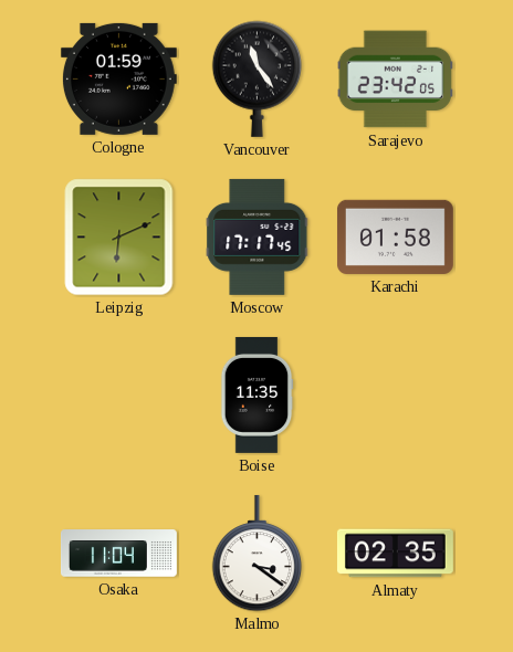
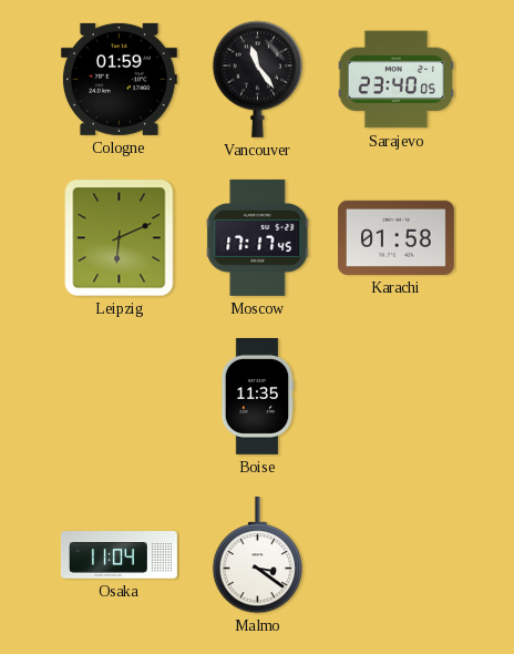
Sarajevo: 23:42 -> 23:40 (397, 80)
Almaty: 02:35 -> none (395, 554)
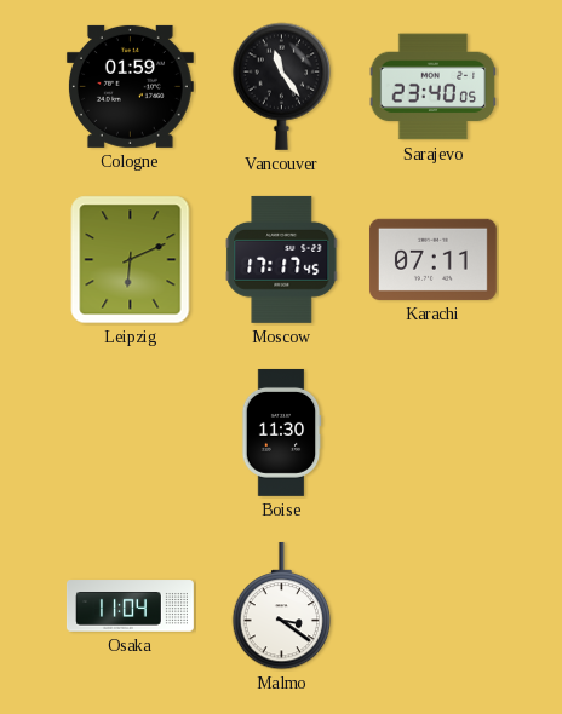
Karachi: 01:58 -> 07:11 (432, 259)
Boise: 11:35 -> 11:30 (281, 432)
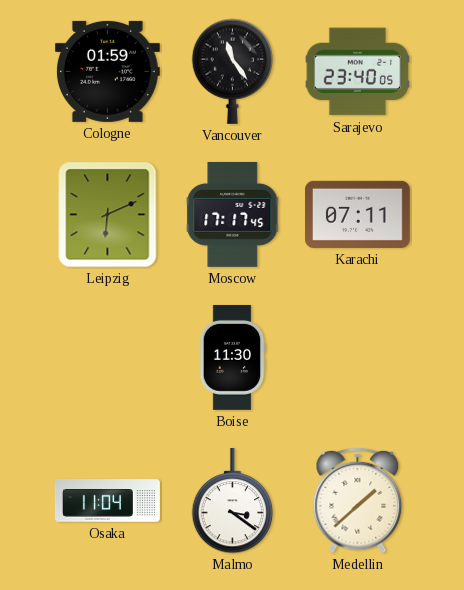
Medellin: none -> 1:38 (358, 501)
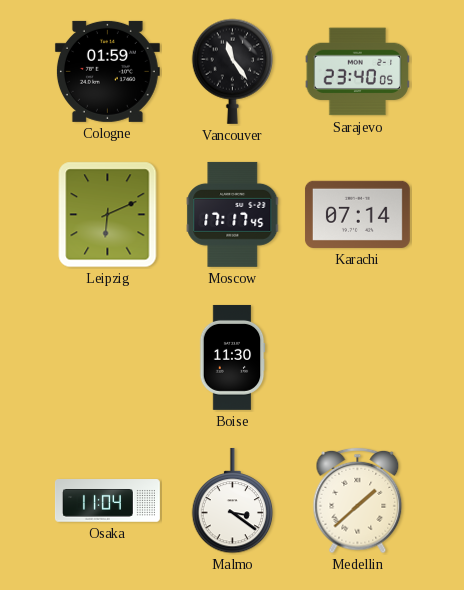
Karachi: 07:11 -> 07:14 (357, 214)
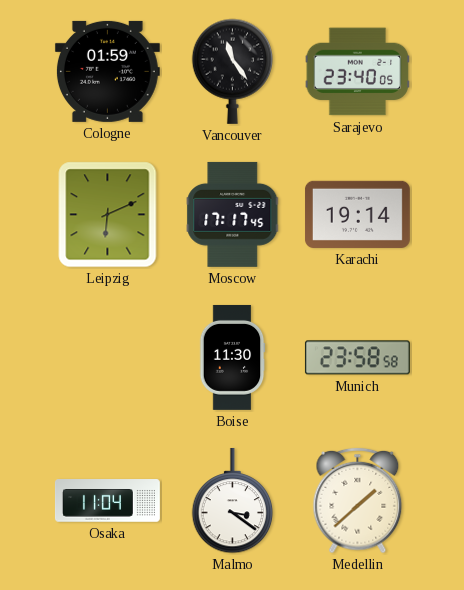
Karachi: 07:14 -> 19:14 (357, 214)
Munich: none -> 23:58 (357, 358)
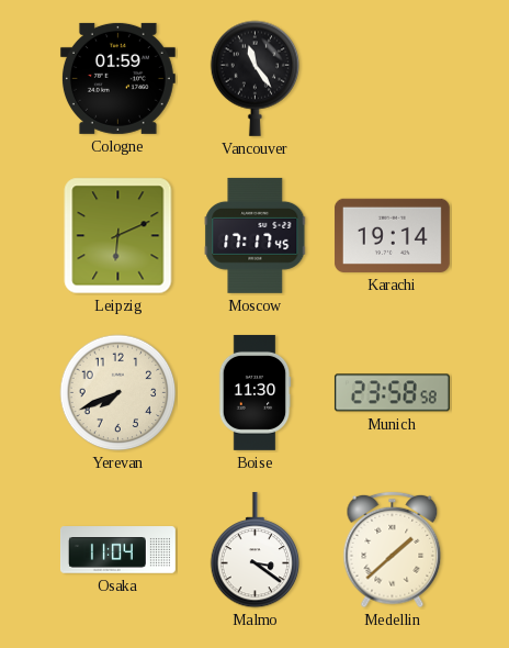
Sarajevo: 23:40 -> none (358, 72)
Yerevan: none -> 7:41 (118, 393)
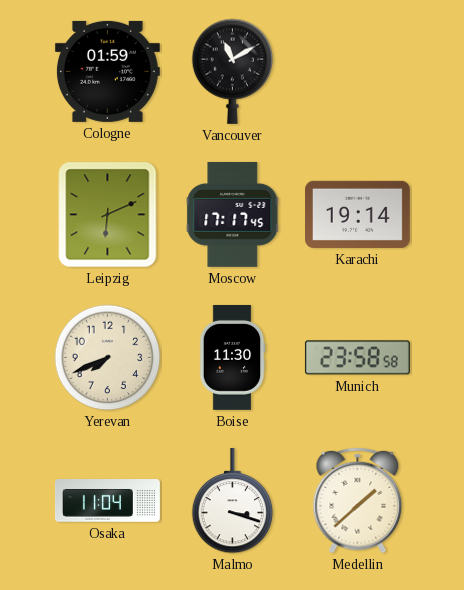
Vancouver: 11:24 -> 11:10 (233, 71)
Malmo: 3:21 -> 3:18 (233, 501)
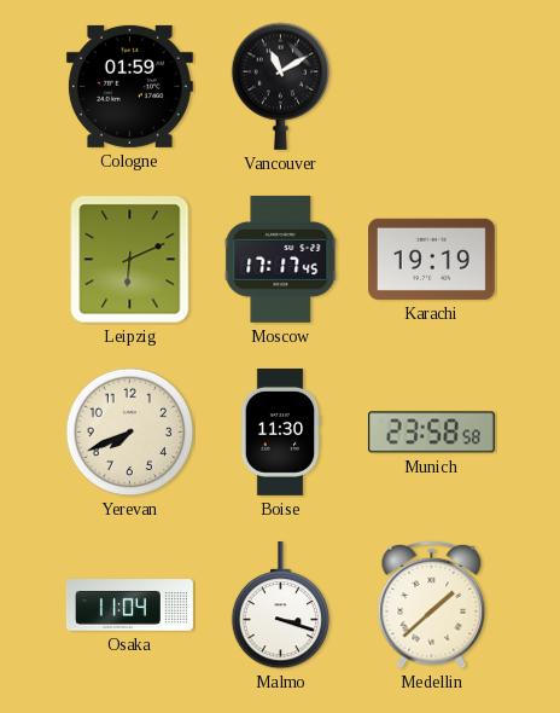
Karachi: 19:14 -> 19:19 (431, 259)
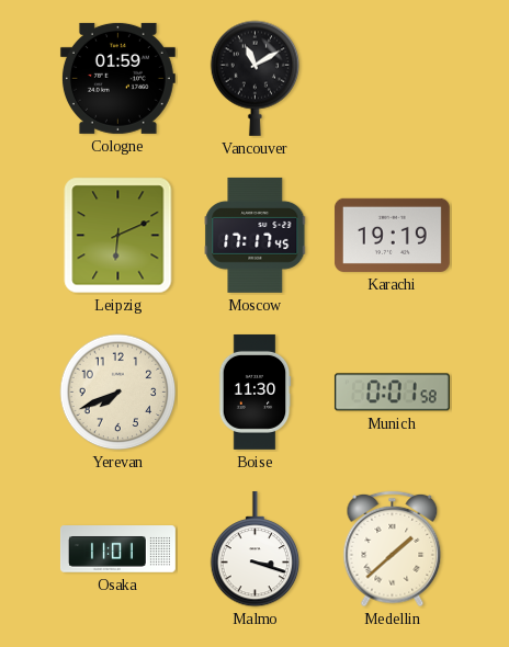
Munich: 23:58 -> 0:01 (392, 393)
Osaka: 11:04 -> 11:01 (117, 549)
